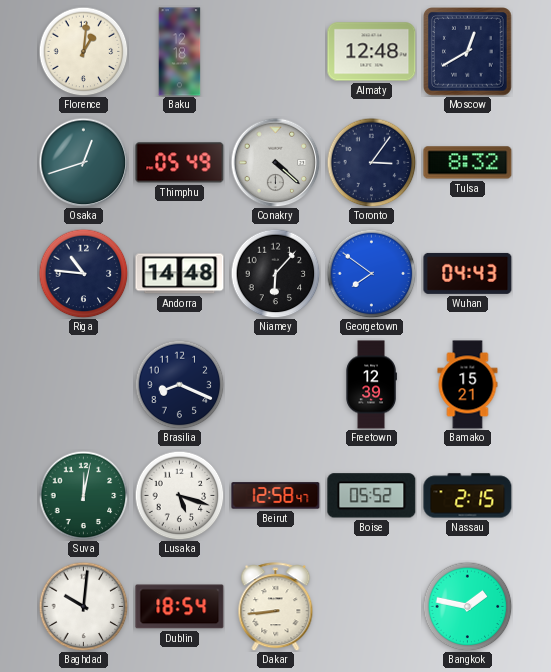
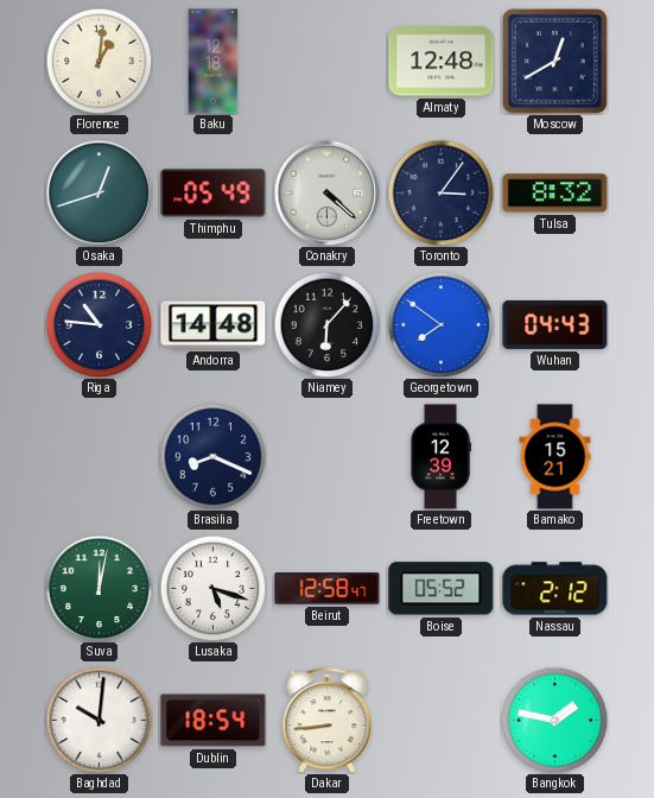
Nassau: 2:15 -> 2:12 (555, 589)
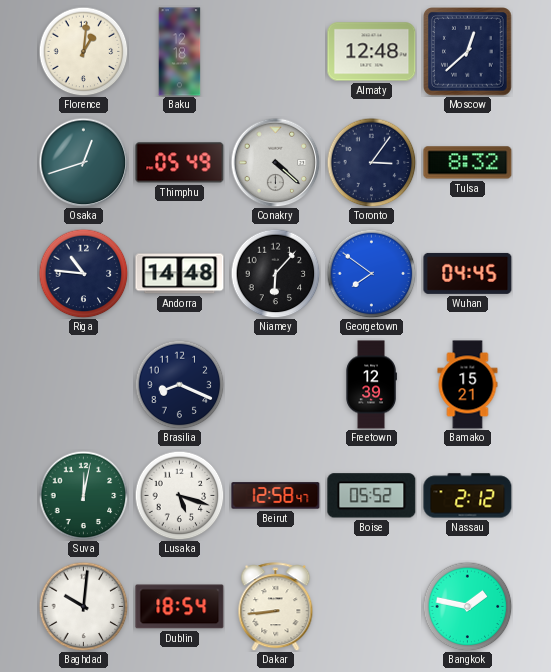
Moscow: 12:40 -> 12:38 (468, 52)
Wuhan: 04:43 -> 04:45 (468, 273)
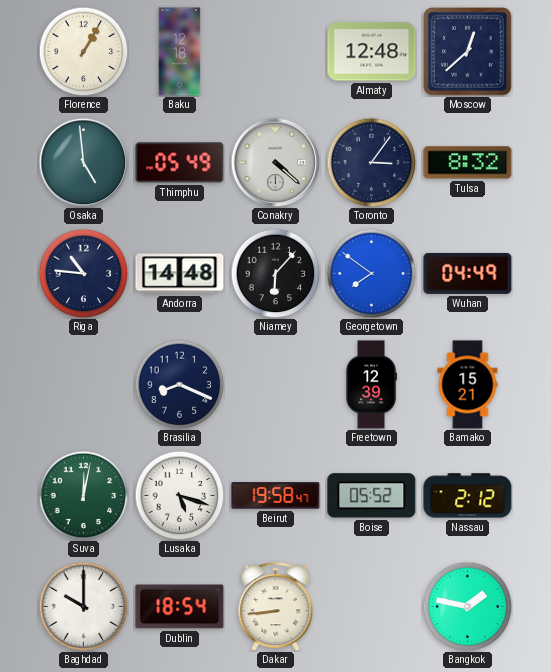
Florence: 1:01 -> 1:05 (83, 51)
Osaka: 12:42 -> 4:59 (83, 162)
Wuhan: 04:45 -> 04:49 (468, 273)
Beirut: 12:58 -> 19:58 (276, 496)
Baghdad: 10:01 -> 10:00 (83, 606)
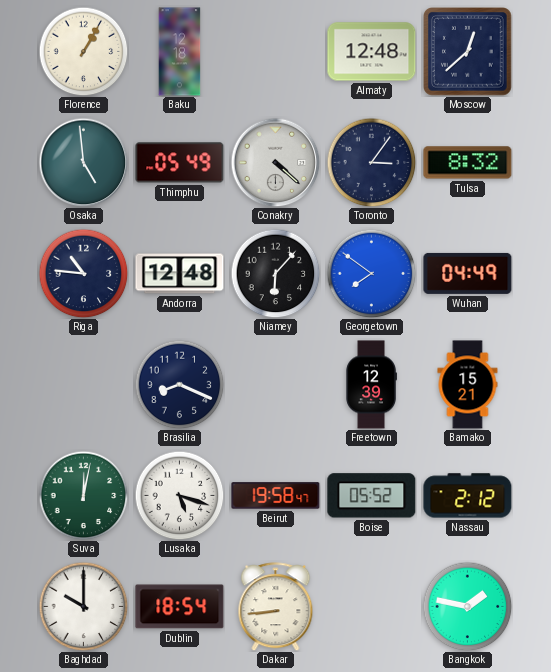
Andorra: 14:48 -> 12:48 (180, 274)
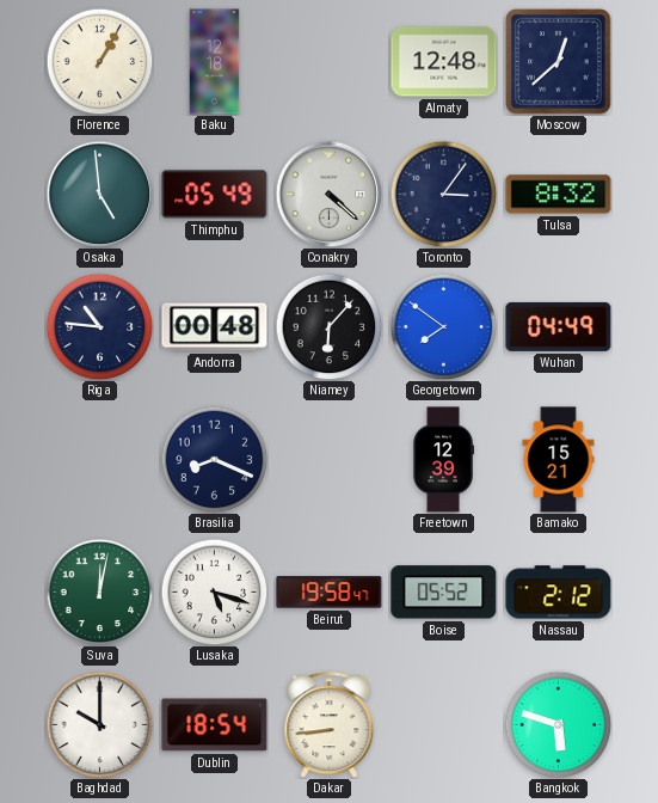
Andorra: 12:48 -> 00:48 (215, 327)
Bangkok: 1:47 -> 5:48 (558, 724)
